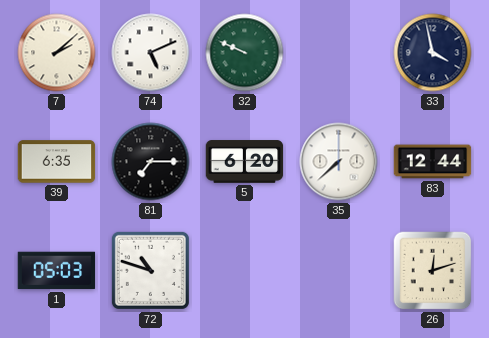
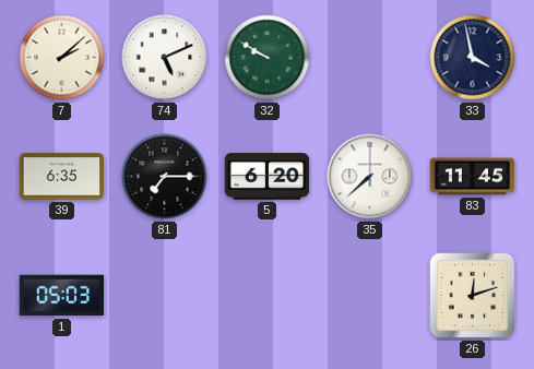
32: 9:49 -> 9:50 (268, 58)
83: 12:44 -> 11:45 (473, 177)
72: 10:48 -> none (150, 270)
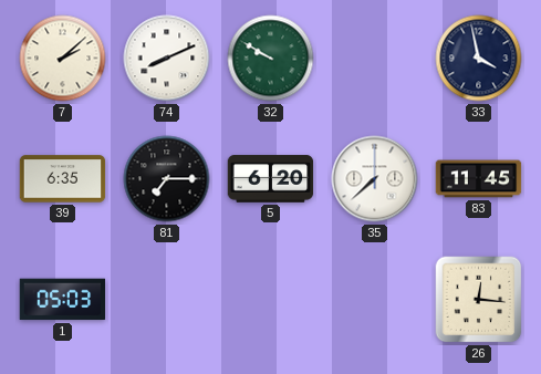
74: 5:11 -> 8:11 (167, 59)
26: 12:12 -> 12:16 (479, 300)
